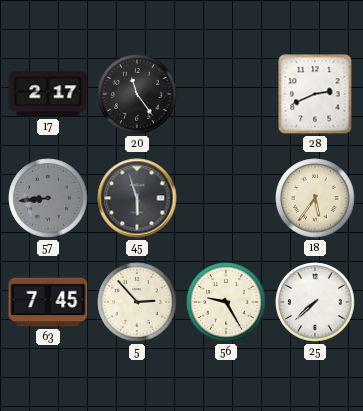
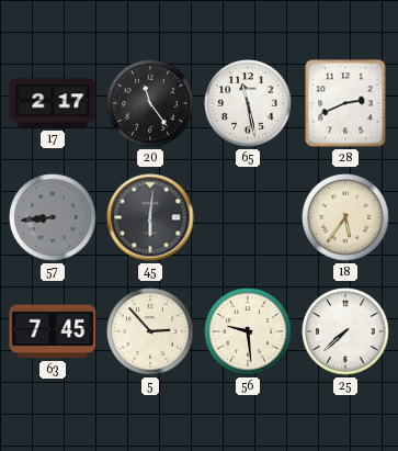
65: none -> 11:28 (248, 103)
45: 5:57 -> 6:01 (150, 217)
56: 9:25 -> 9:29 (248, 331)
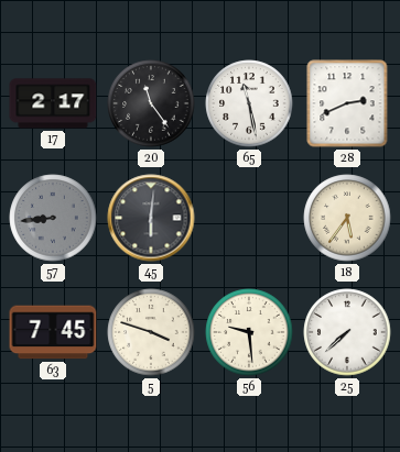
5: 2:53 -> 3:48 (151, 332)
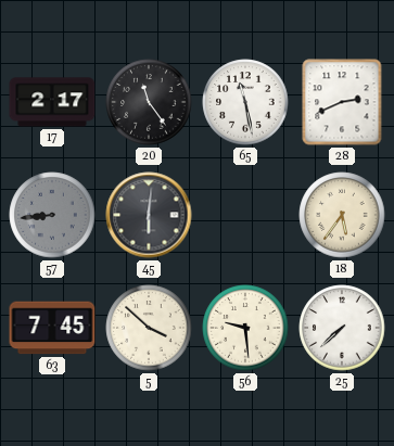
5: 3:48 -> 3:52 (149, 328)
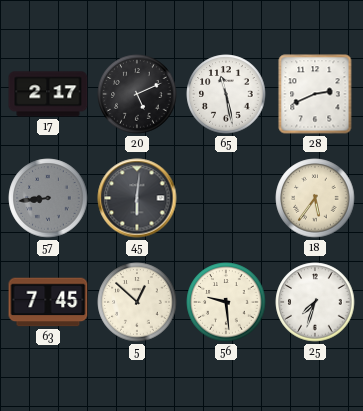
20: 11:24 -> 5:11 (137, 94)
5: 3:52 -> 12:52 (137, 302)
25: 7:38 -> 7:33 (315, 302)
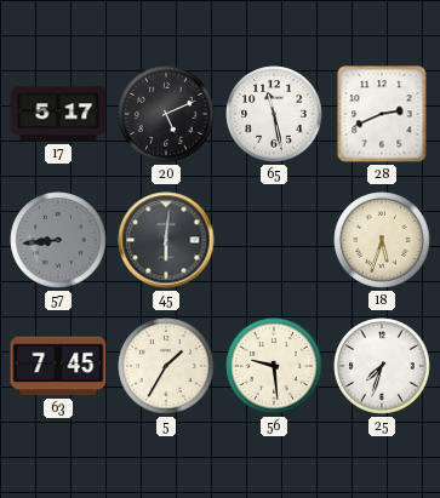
17: 2:17 -> 5:17 (58, 114)
18: 5:36 -> 5:33 (382, 240)
5: 12:52 -> 1:35 (166, 366)
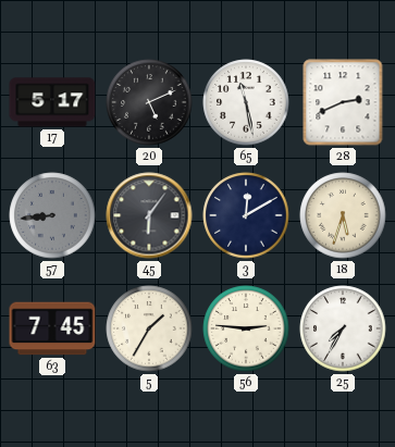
45: 6:01 -> 6:06 (149, 215)
3: none -> 12:10 (246, 215)
56: 9:29 -> 2:46 (246, 328)
25: 7:33 -> 7:35 (343, 328)
